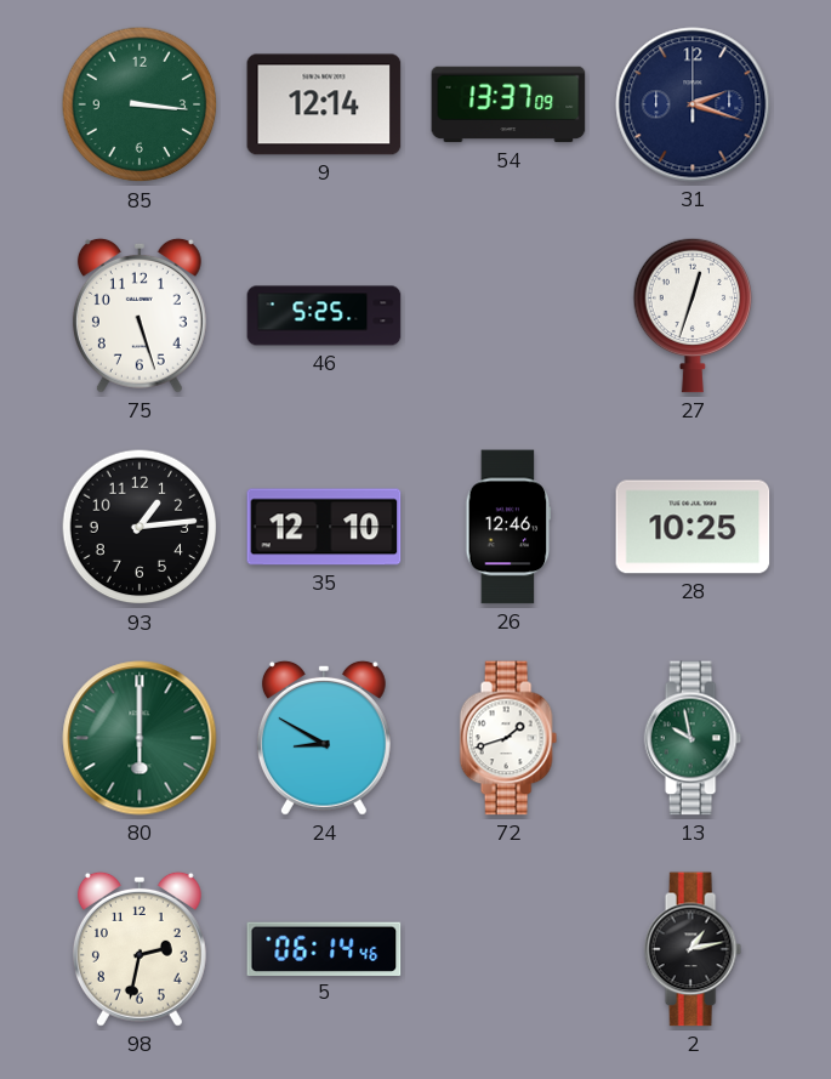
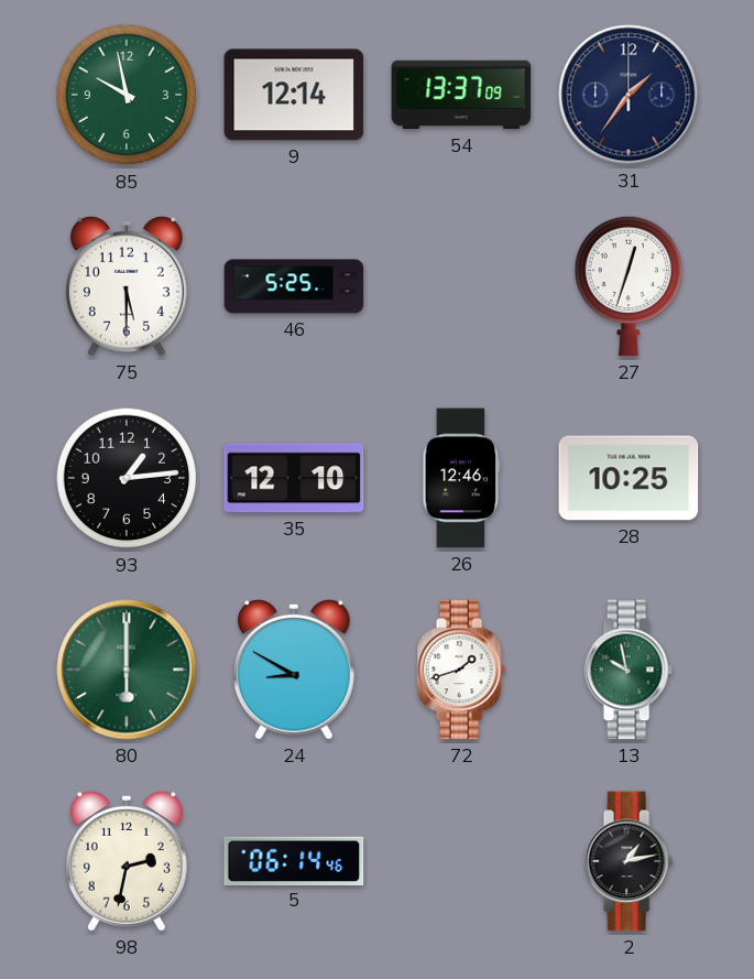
85: 3:16 -> 9:58 (127, 95)
31: 2:18 -> 1:36 (629, 95)
75: 5:27 -> 5:30 (127, 286)
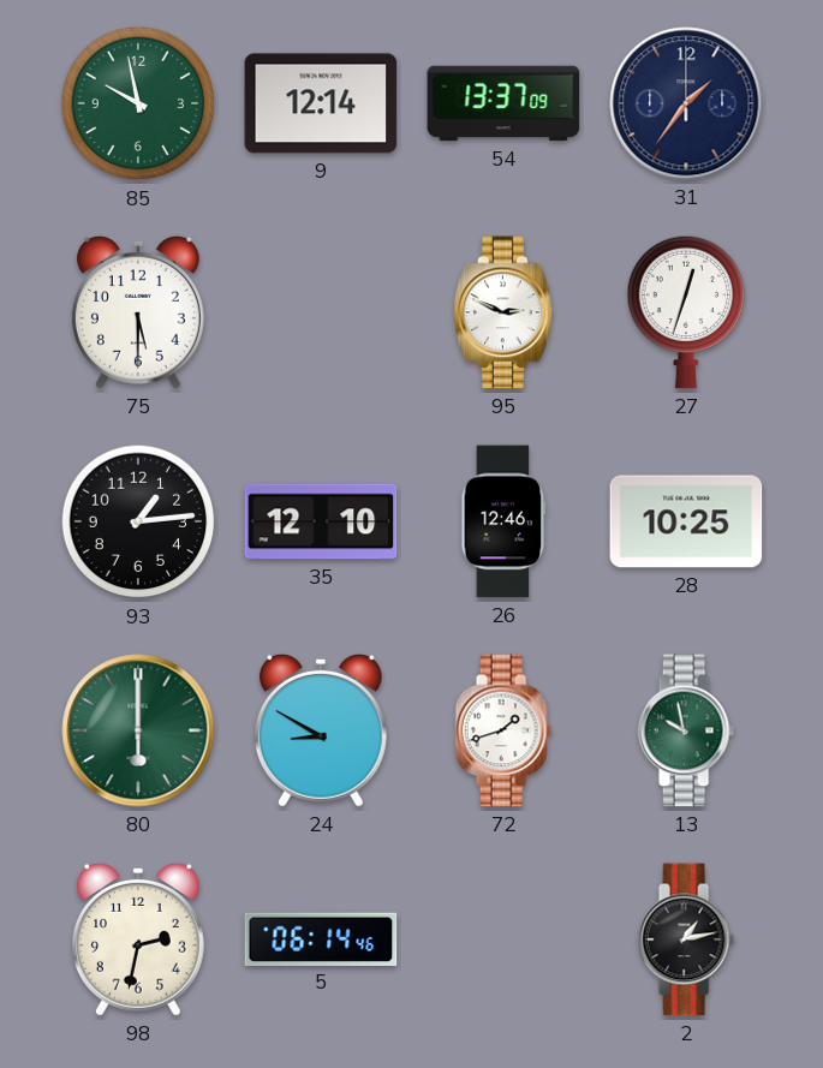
46: 5:25 -> none (294, 286)
95: none -> 2:49 (503, 312)
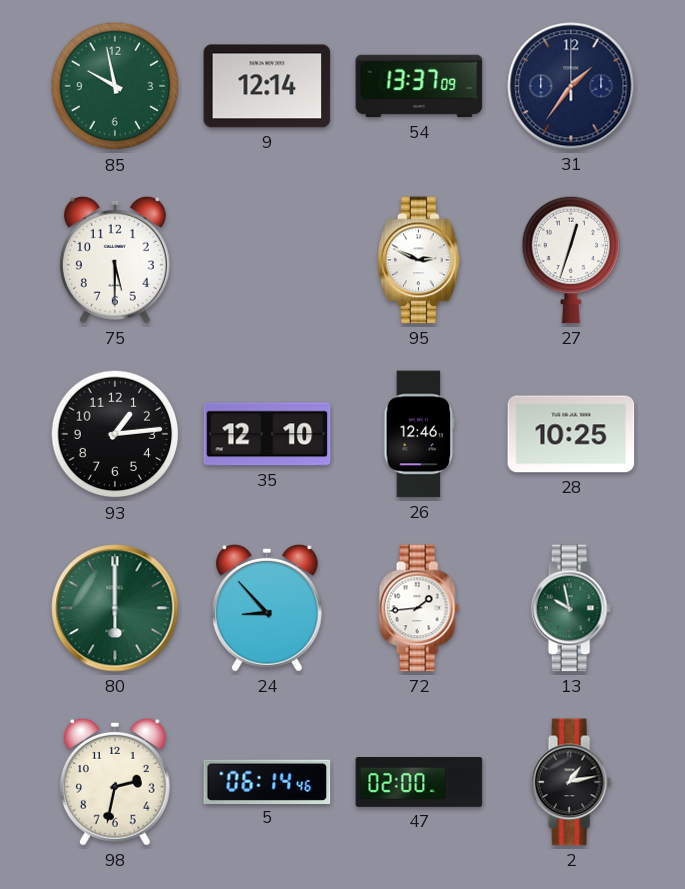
24: 8:50 -> 8:53 (267, 608)
72: 1:42 -> 1:44 (419, 608)
47: none -> 02:00 (419, 783)
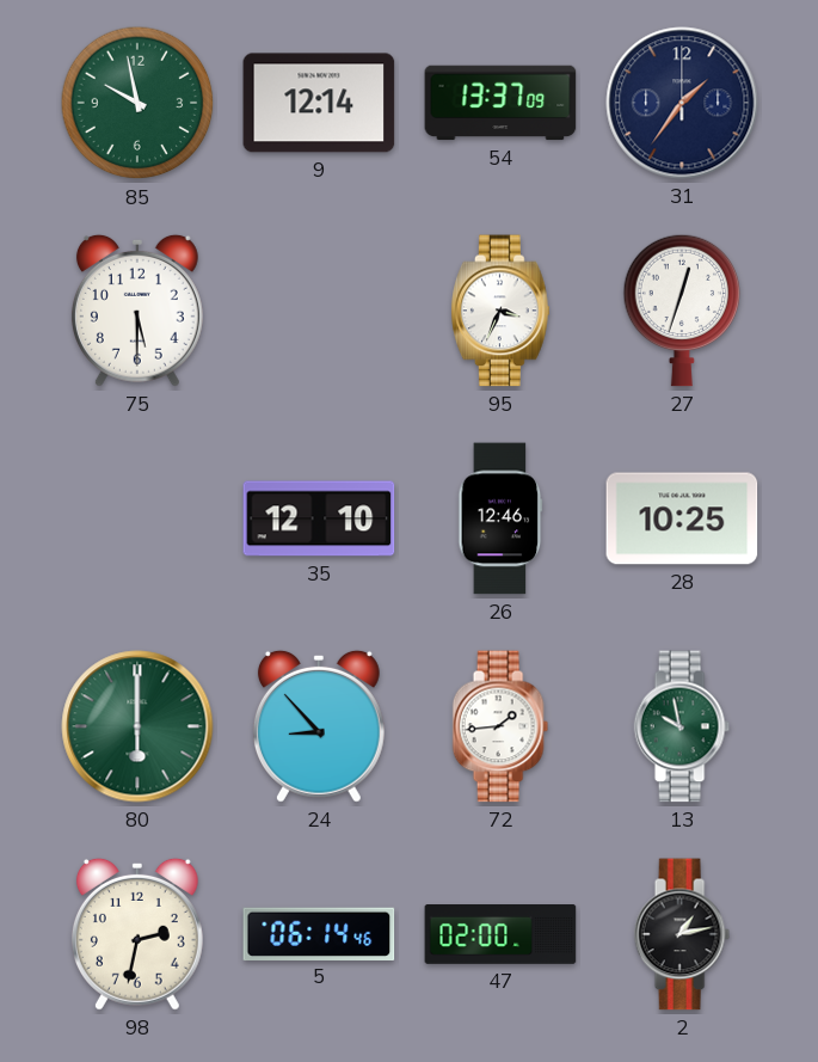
95: 2:49 -> 3:34 (500, 311)
93: 1:14 -> none (115, 434)
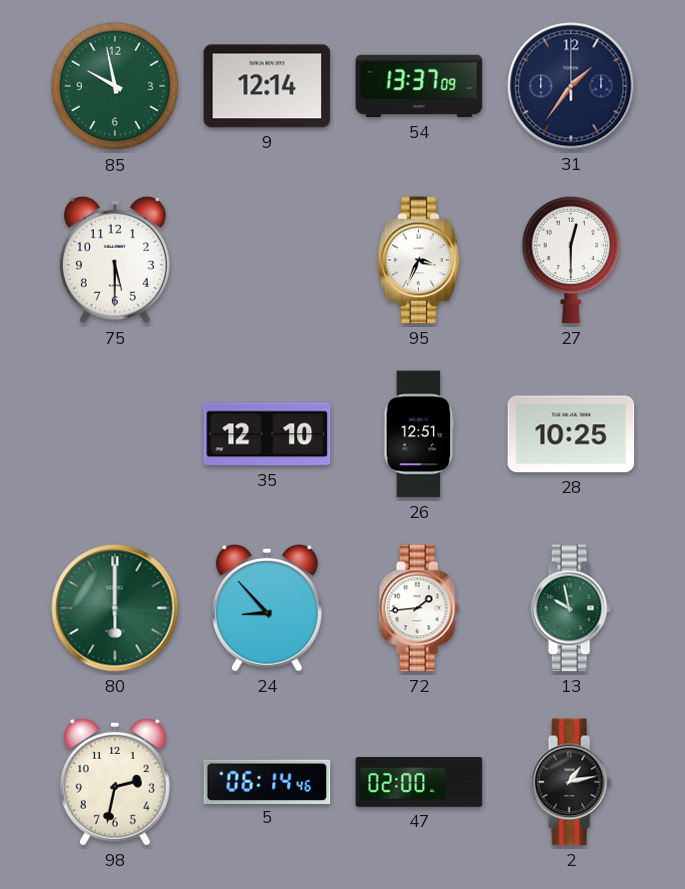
27: 12:33 -> 12:30 (571, 260)
26: 12:46 -> 12:51 (419, 434)
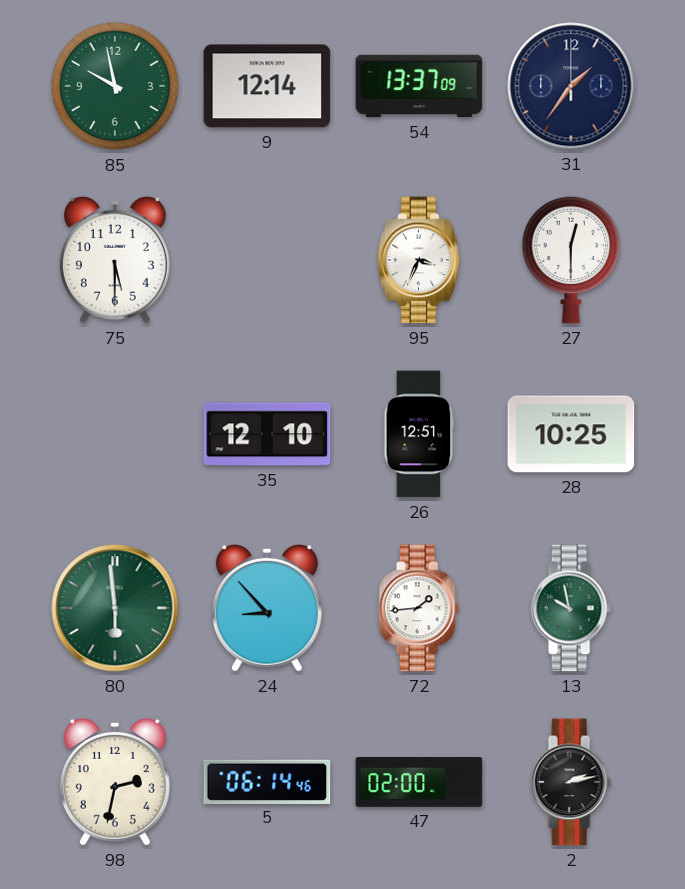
80: 6:00 -> 5:59 (115, 608)
2: 1:13 -> 2:13 (571, 782)
